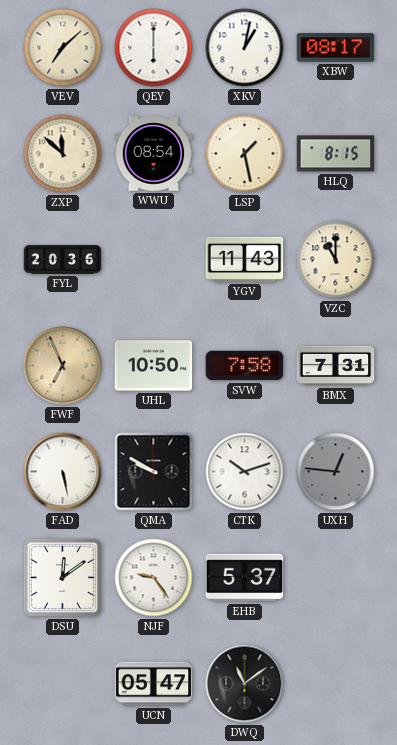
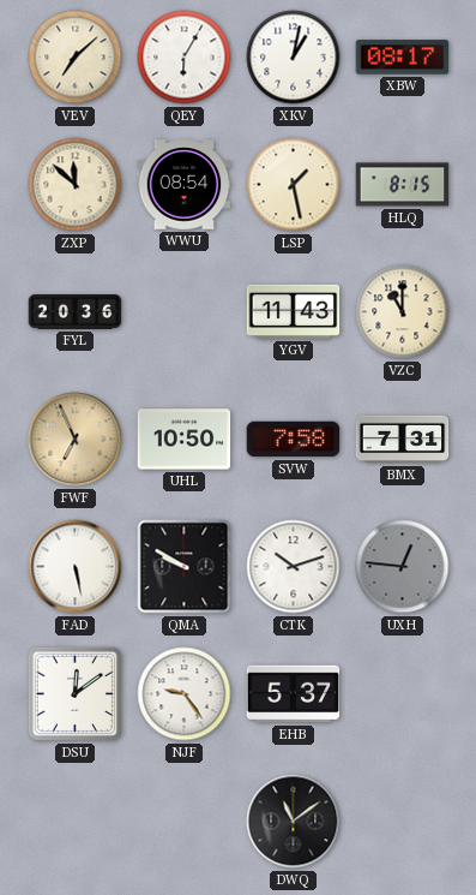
QEY: 6:00 -> 6:05 (185, 58)
UCN: 05:47 -> none (154, 684)
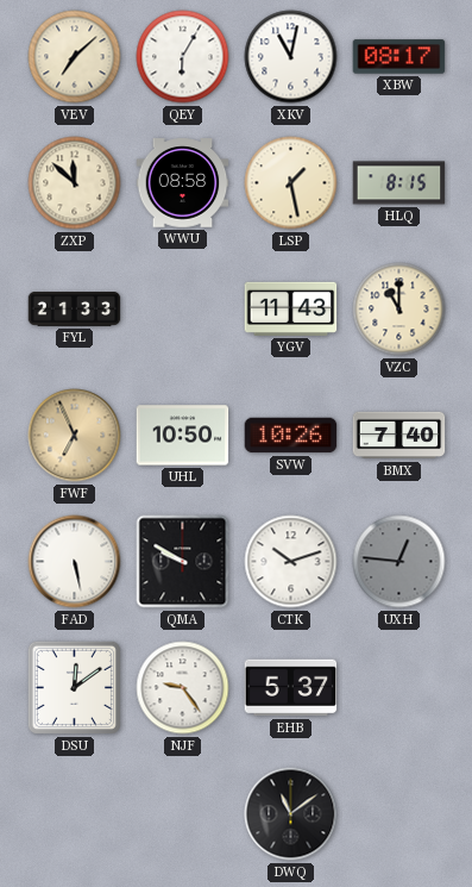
XKV: 1:02 -> 11:02 (291, 57)
WWU: 08:54 -> 08:58 (183, 183)
FYL: 20:36 -> 21:33 (75, 310)
SVW: 7:58 -> 10:26 (291, 436)
BMX: 7:31 -> 7:40 (399, 436)
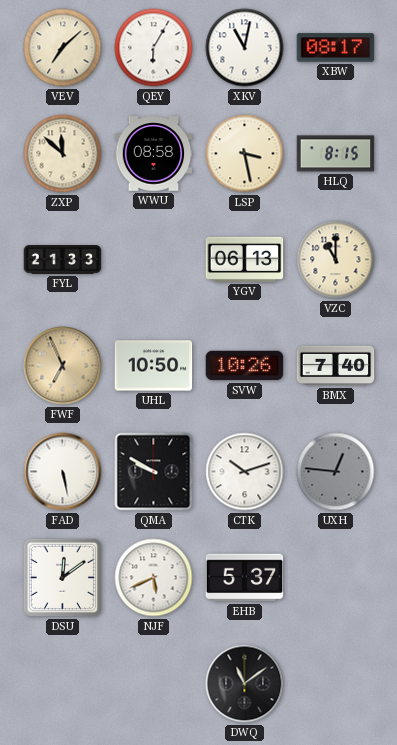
LSP: 1:28 -> 3:28 (245, 154)
YGV: 11:43 -> 06:13 (245, 259)
NJF: 9:24 -> 5:41 (154, 578)
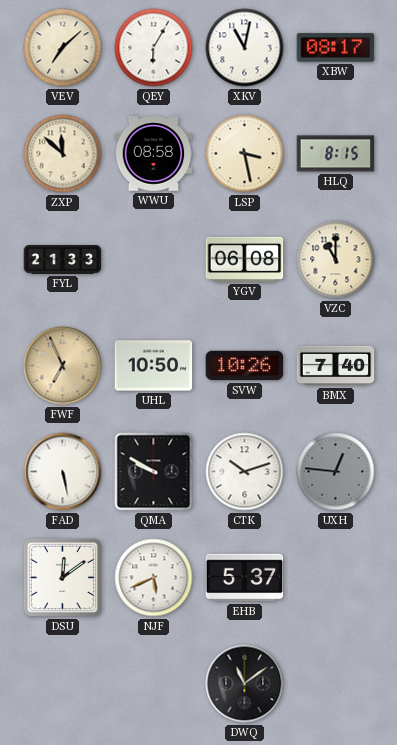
YGV: 06:13 -> 06:08 (245, 259)
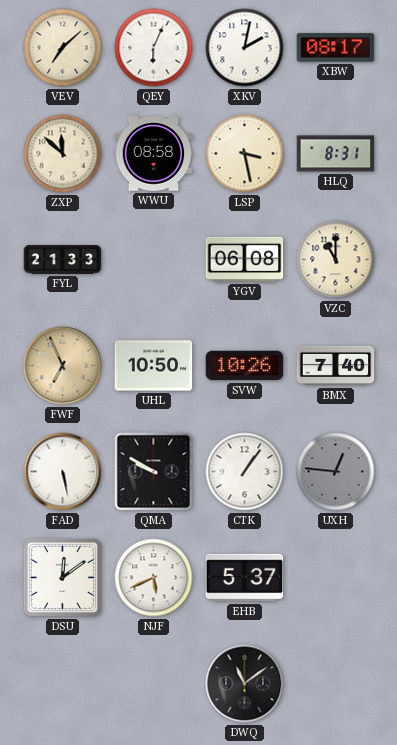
QEY: 6:05 -> 6:04 (154, 48)
XKV: 11:02 -> 2:02 (245, 48)
HLQ: 8:15 -> 8:31 (336, 154)
CTK: 10:12 -> 1:06 (245, 472)
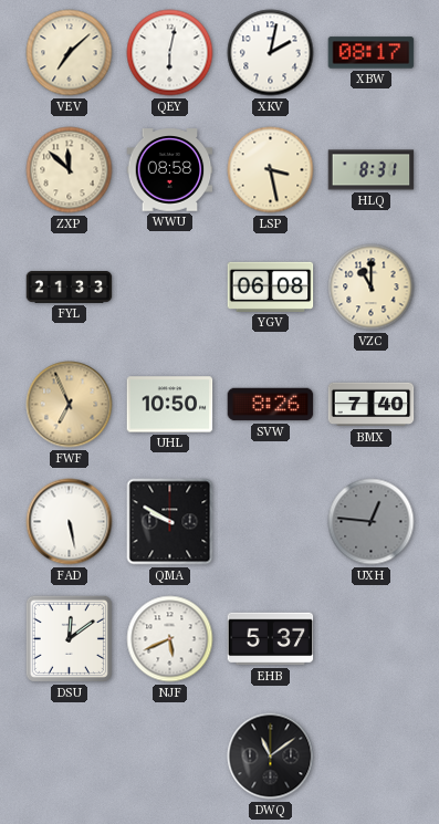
QEY: 6:04 -> 6:02 (170, 53)
SVW: 10:26 -> 8:26 (271, 405)
CTK: 1:06 -> none (245, 472)
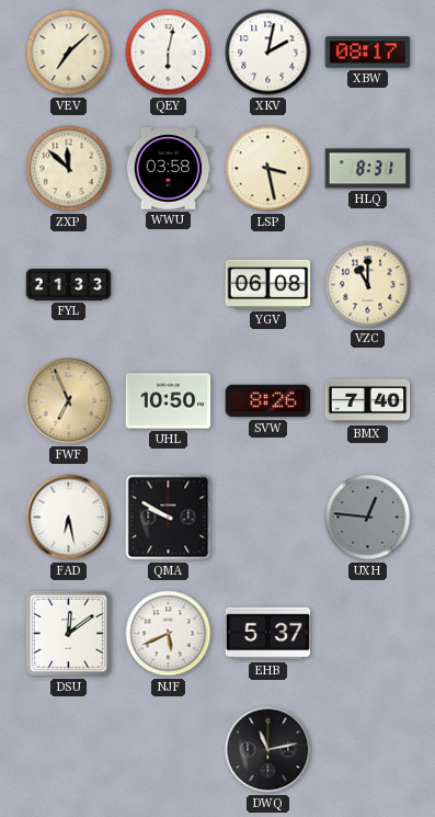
WWU: 08:58 -> 03:58 (169, 169)
FAD: 5:28 -> 6:28 (69, 518)
DWQ: 11:09 -> 11:13 (268, 750)
